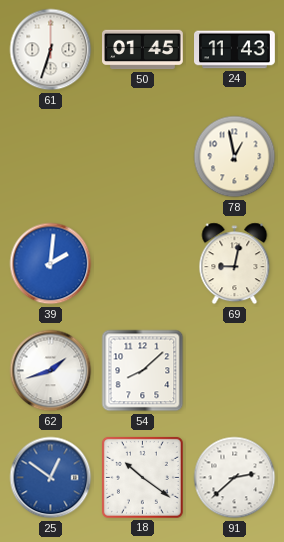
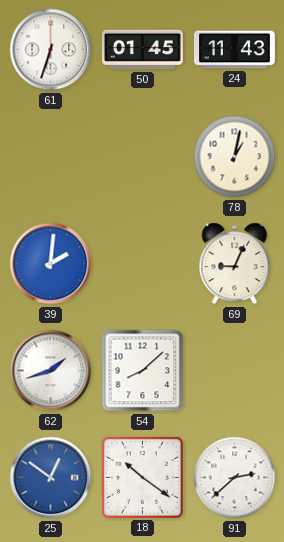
78: 12:58 -> 1:02 (235, 157)
69: 9:02 -> 9:04 (235, 264)
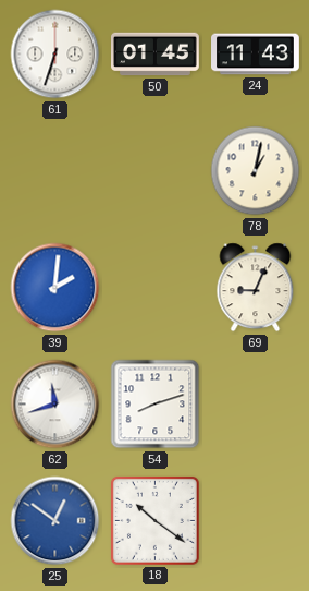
62: 1:42 -> 11:42 (55, 405)
54: 8:08 -> 8:12 (156, 405)
91: 2:38 -> none (235, 478)
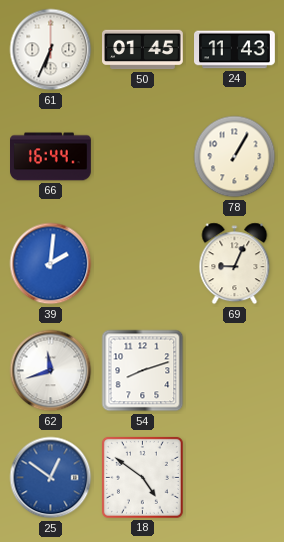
61: 6:33 -> 6:34 (51, 50)
66: none -> 16:44 (51, 157)
78: 1:02 -> 1:05 (235, 157)
18: 10:21 -> 4:51 (142, 477)
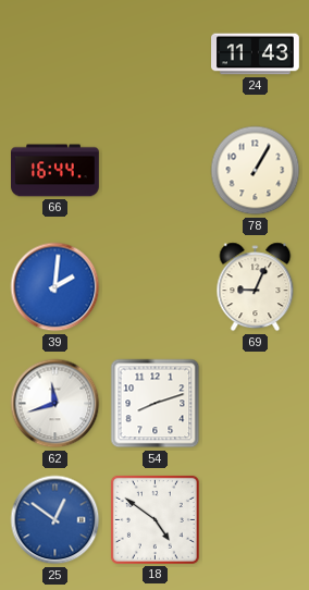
61: 6:34 -> none (51, 50)
50: 01:45 -> none (143, 50)
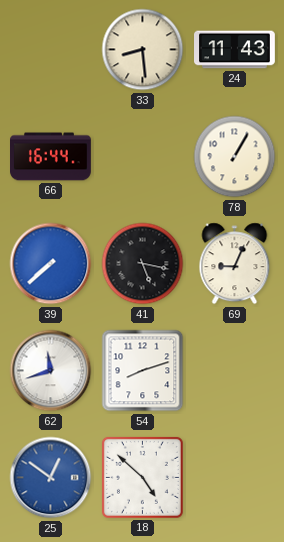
33: none -> 8:29 (143, 50)
39: 2:01 -> 7:38 (51, 264)
41: none -> 5:17 (143, 264)
18: 4:51 -> 4:52 (142, 477)
